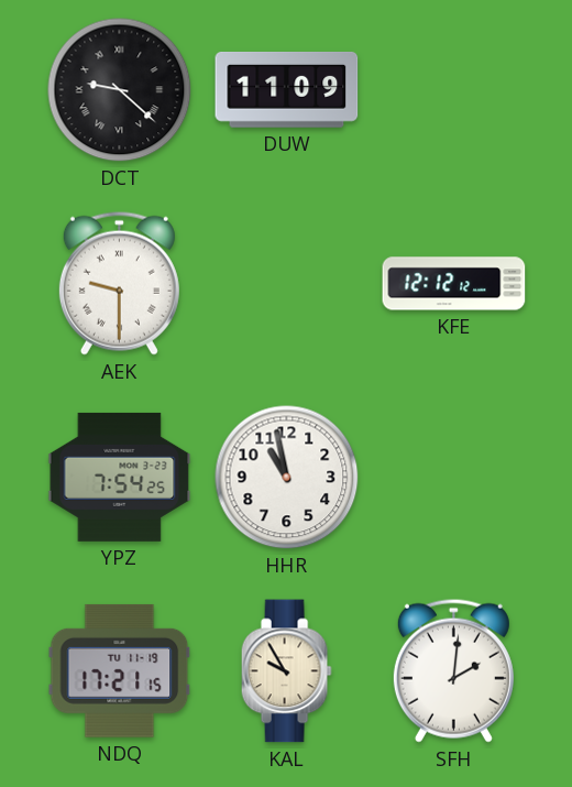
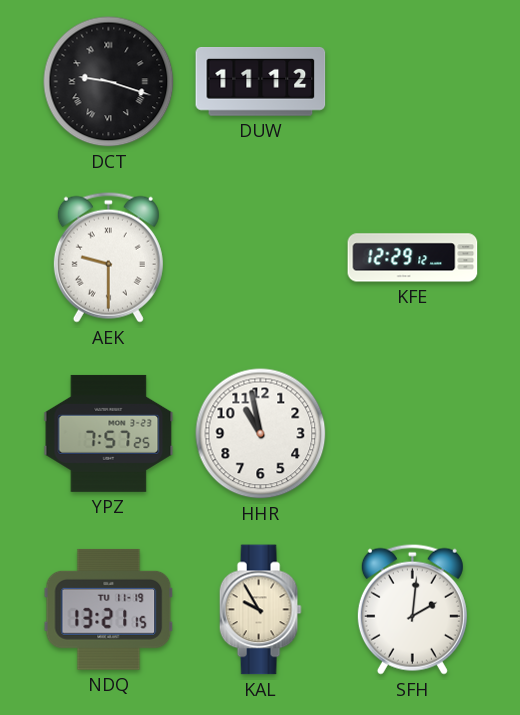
DCT: 9:22 -> 9:18 (109, 82)
DUW: 11:09 -> 11:12 (261, 82)
KFE: 12:12 -> 12:29 (413, 258)
YPZ: 7:54 -> 7:57 (109, 433)
NDQ: 17:21 -> 13:21 (109, 609)
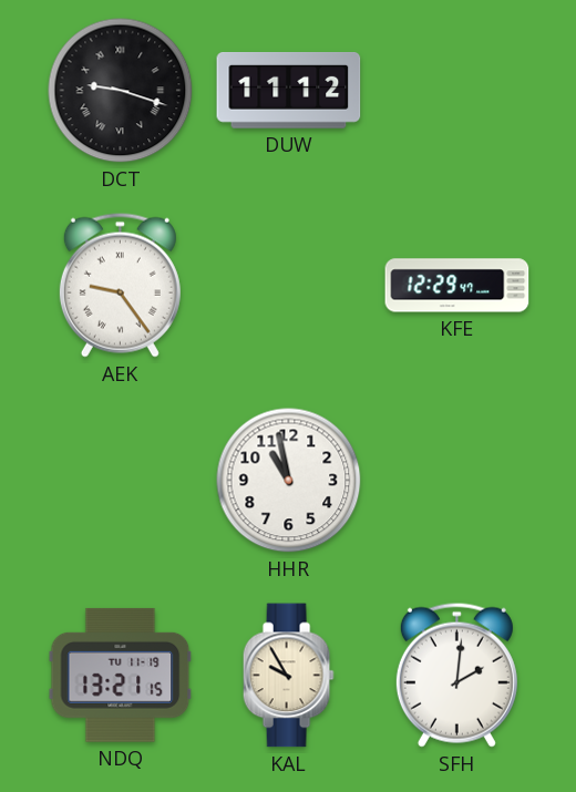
AEK: 9:30 -> 9:24 (120, 285)
KFE: 12:29:12 -> 12:29:47 (457, 286)
YPZ: 7:57 -> none (109, 433)
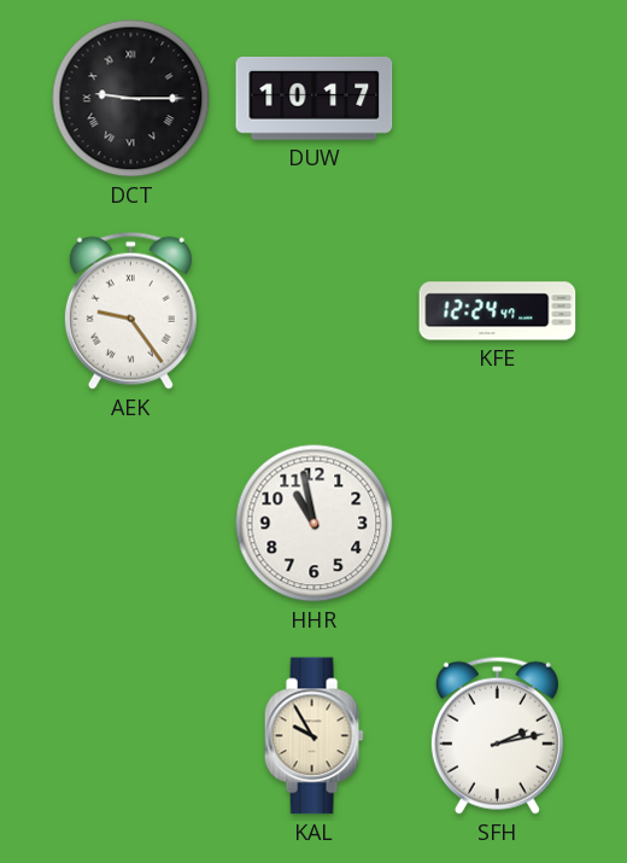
DCT: 9:18 -> 9:15 (131, 99)
DUW: 11:12 -> 10:17 (315, 99)
KFE: 12:29 -> 12:24 (498, 311)
NDQ: 13:21 -> none (121, 675)
SFH: 2:01 -> 2:13 (497, 735)
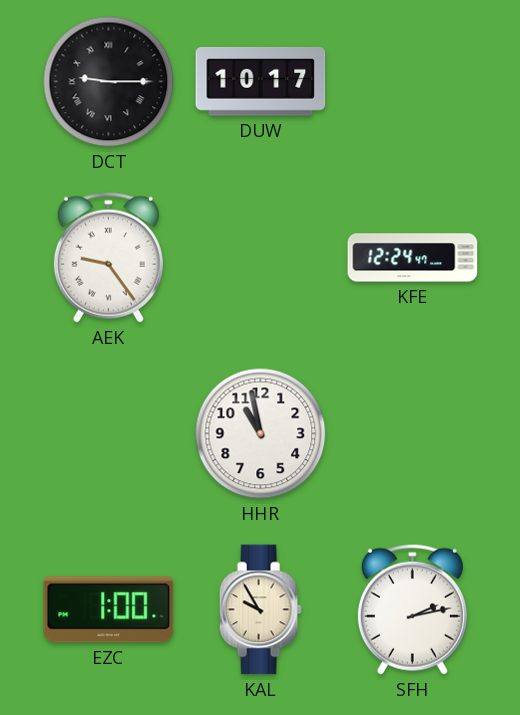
EZC: none -> 1:00 (109, 610)
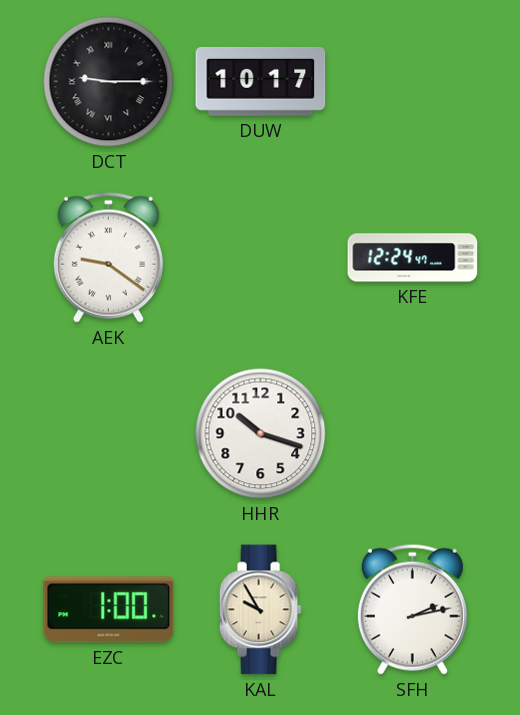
AEK: 9:24 -> 9:21 (108, 257)
HHR: 10:58 -> 10:18 (261, 434)
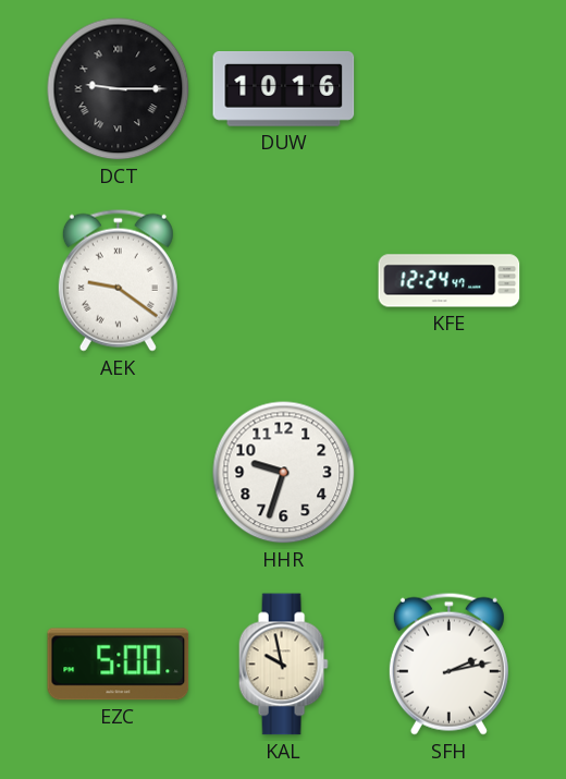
DUW: 10:17 -> 10:16 (284, 89)
HHR: 10:18 -> 9:33 (284, 473)
EZC: 1:00 -> 5:00 (119, 665)
KAL: 9:55 -> 9:58 (283, 665)
